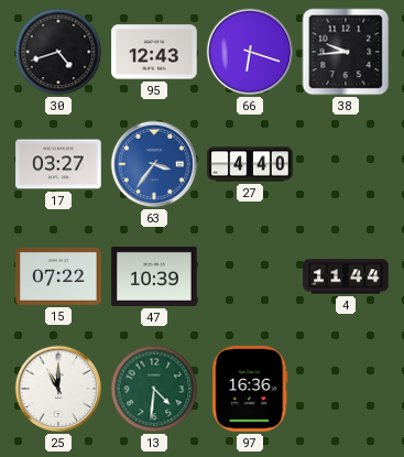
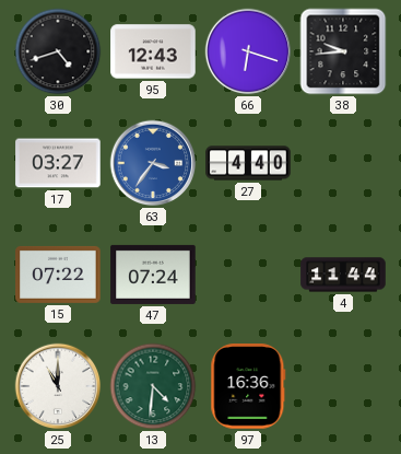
47: 10:39 -> 07:24 (153, 275)
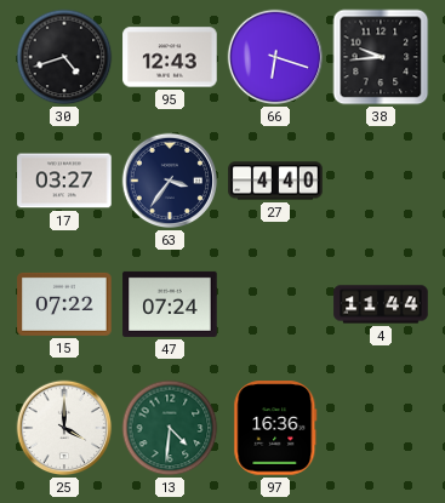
63 dial: blue -> navy (170, 181)
25: 11:00 -> 4:00 (64, 428)
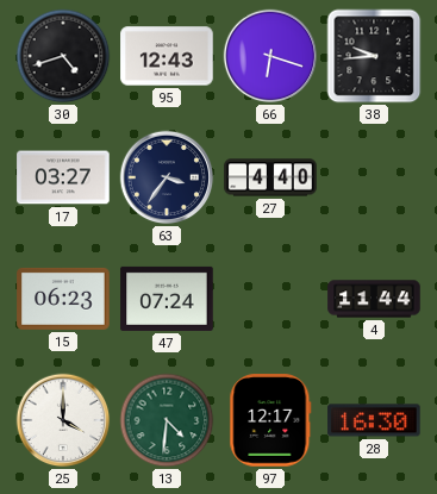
15: 07:22 -> 06:23 (63, 299)
97: 16:36 -> 12:17 (270, 420)
28: none -> 16:30 (374, 420)
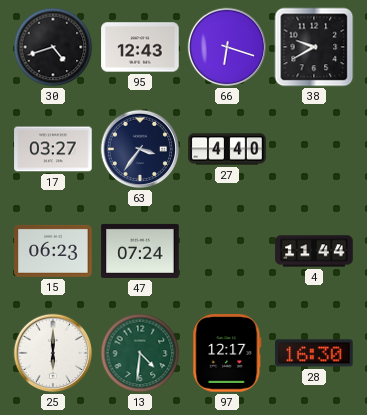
38: 9:44 -> 9:40 (314, 47)
25: 4:00 -> 6:00 (53, 353)
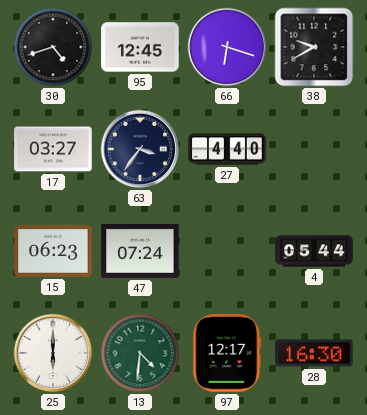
95: 12:43 -> 12:45 (140, 47)
4: 11:44 -> 05:44 (314, 251)
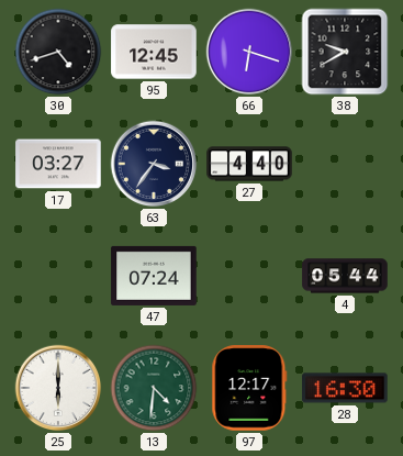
15: 06:23 -> none (53, 251)
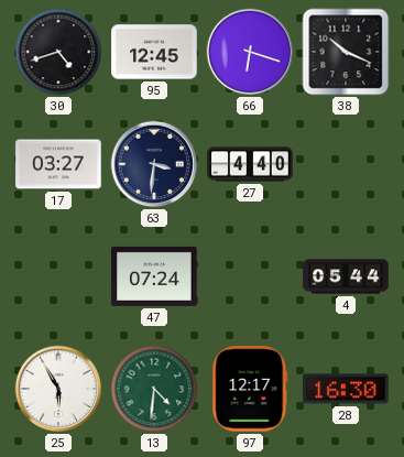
38: 9:40 -> 10:19 (346, 52)
63: 3:36 -> 3:31 (154, 164)
25: 6:00 -> 5:55 (58, 389)
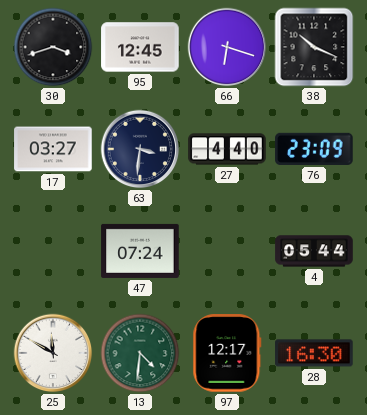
30: 4:42 -> 3:42 (53, 47)
76: none -> 23:09 (314, 149)
25: 5:55 -> 11:50 (53, 353)
